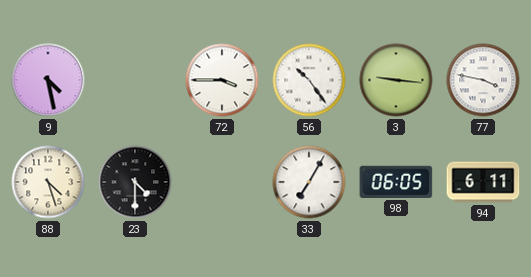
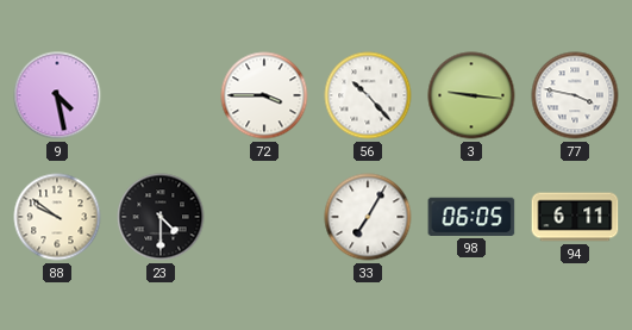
56: 10:24 -> 10:23 (368, 95)
88: 4:27 -> 9:51 (57, 217)
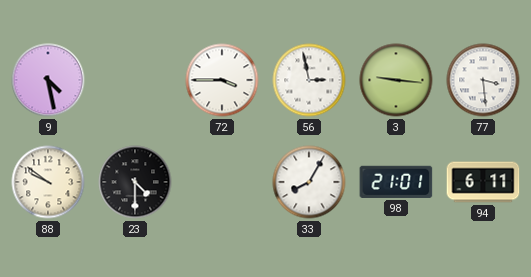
56: 10:23 -> 2:58 (309, 80)
77: 3:47 -> 3:29 (483, 80)
33: 7:05 -> 8:05 (309, 182)
98: 06:05 -> 21:01 (396, 182)
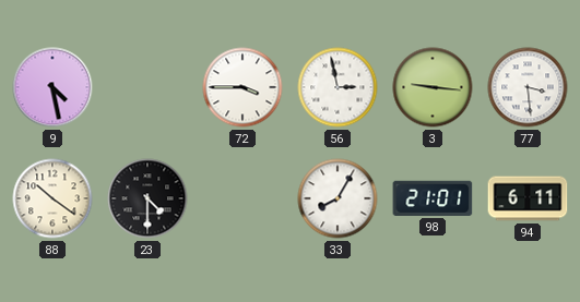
88: 9:51 -> 10:21 (52, 198)
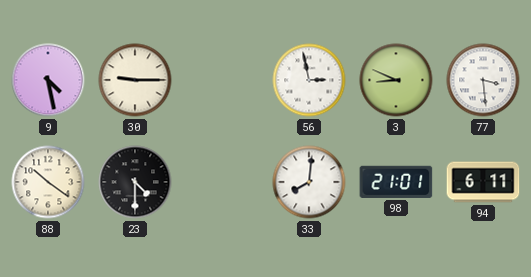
30: none -> 9:15 (135, 80)
72: 3:45 -> none (242, 87)
3: 9:16 -> 8:49 (396, 80)
33: 8:05 -> 8:01 (309, 182)
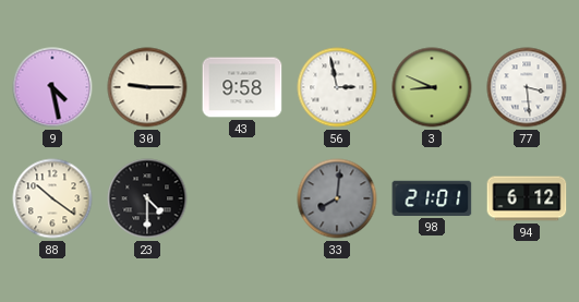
43: none -> 9:58 (242, 87)
33 dial: white -> grey (337, 198)
94: 6:11 -> 6:12 (527, 198)
